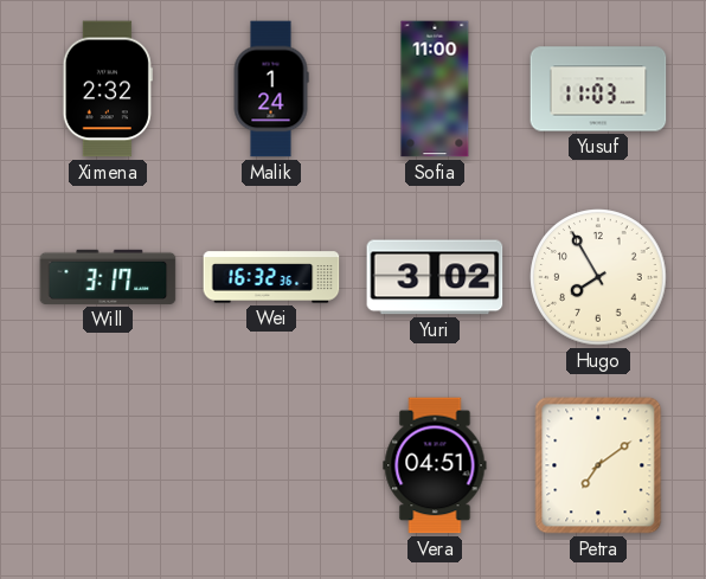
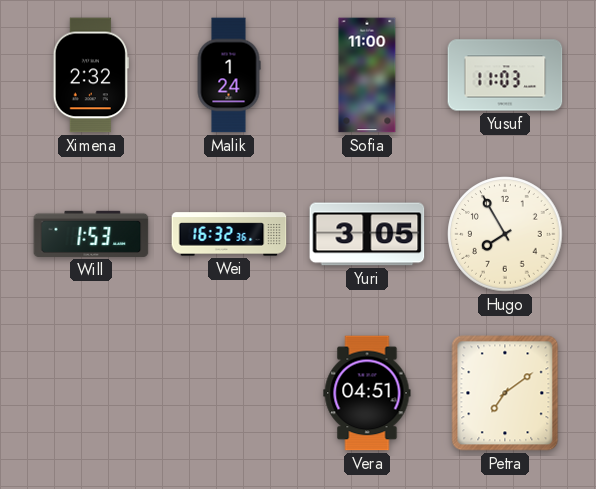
Will: 3:17 -> 1:53 (91, 234)
Yuri: 3:02 -> 3:05 (367, 234)
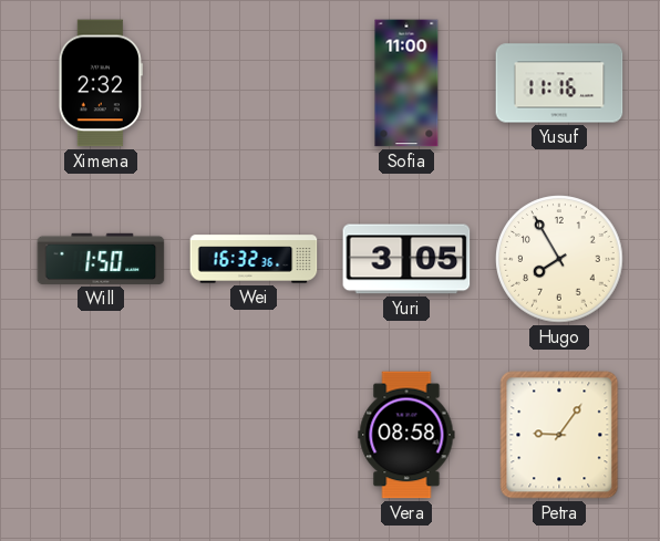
Malik: 1:24 -> none (229, 75)
Yusuf: 11:03 -> 11:16 (559, 83)
Will: 1:53 -> 1:50 (101, 259)
Vera: 04:51 -> 08:58 (406, 435)
Petra: 7:09 -> 9:06 (559, 435)
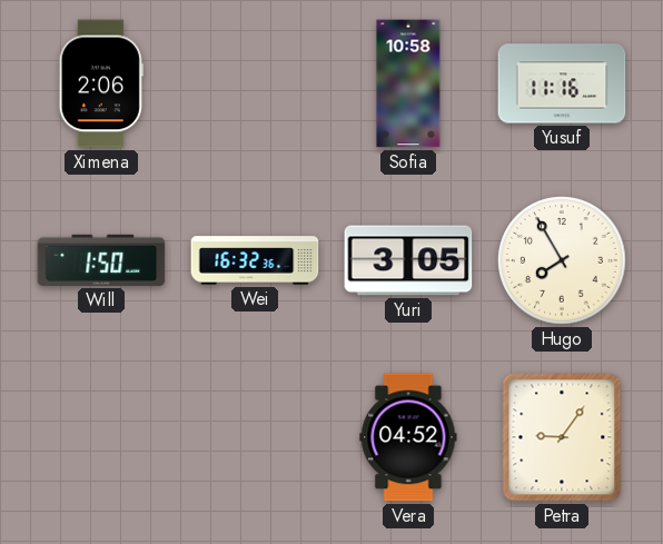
Ximena: 2:32 -> 2:06 (101, 83)
Sofia: 11:00 -> 10:58 (408, 83)
Vera: 08:58 -> 04:52 (408, 437)
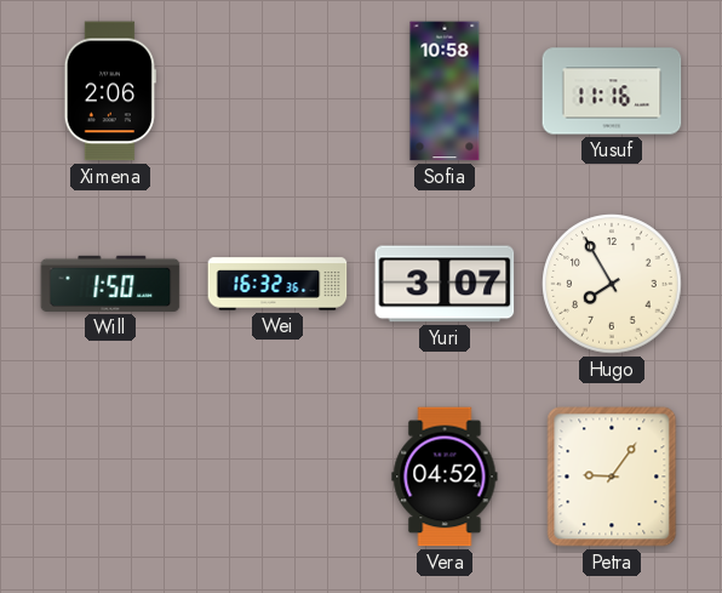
Yuri: 3:05 -> 3:07 (445, 284)
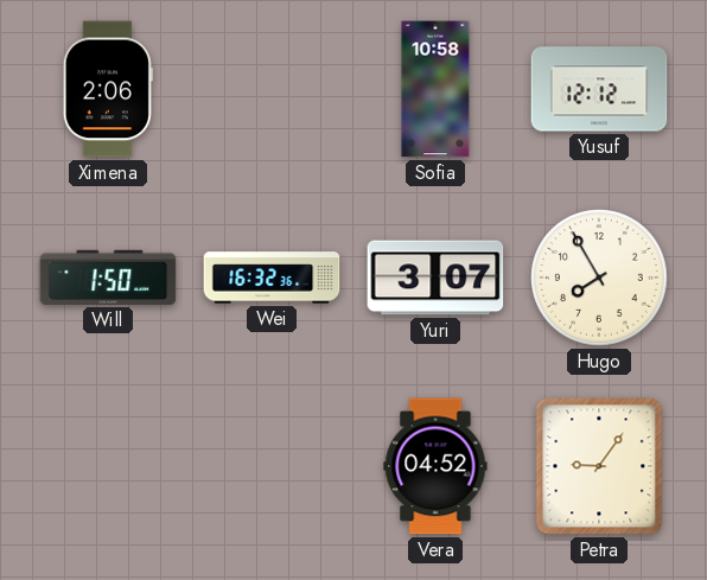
Yusuf: 11:16 -> 12:12 (599, 89)
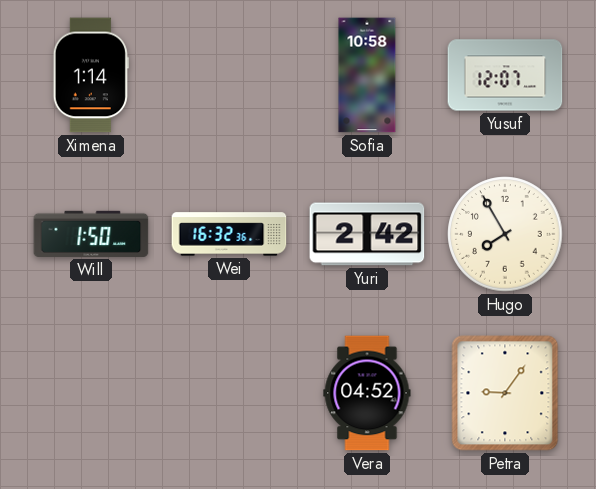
Ximena: 2:06 -> 1:14 (91, 75)
Yusuf: 12:12 -> 12:07 (505, 75)
Yuri: 3:07 -> 2:42 (367, 234)
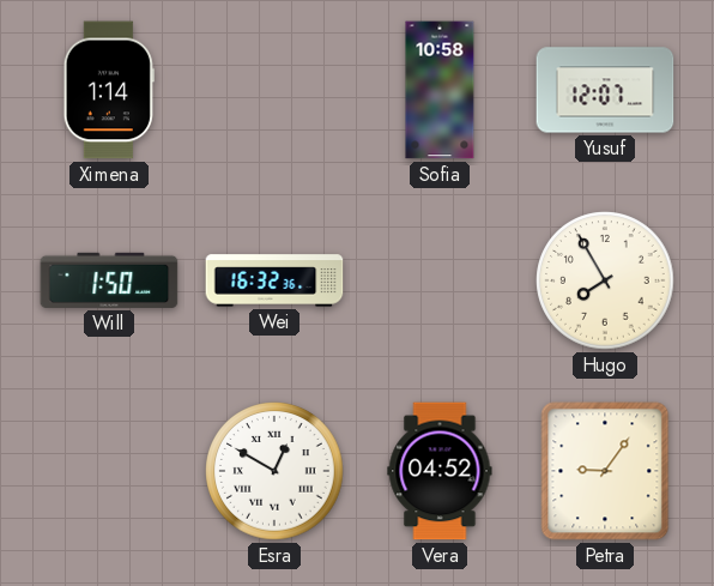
Yuri: 2:42 -> none (367, 234)
Esra: none -> 12:50 (274, 471)
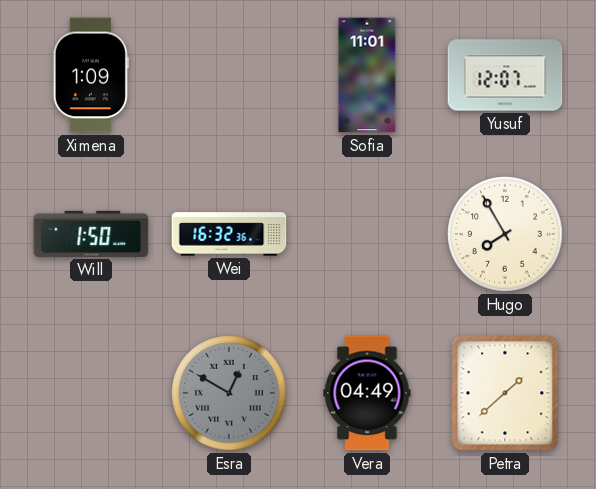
Ximena: 1:14 -> 1:09 (91, 75)
Sofia: 10:58 -> 11:01 (367, 75)
Esra dial: white -> grey (229, 393)
Vera: 04:52 -> 04:49 (367, 393)
Petra: 9:06 -> 1:38 (505, 393)
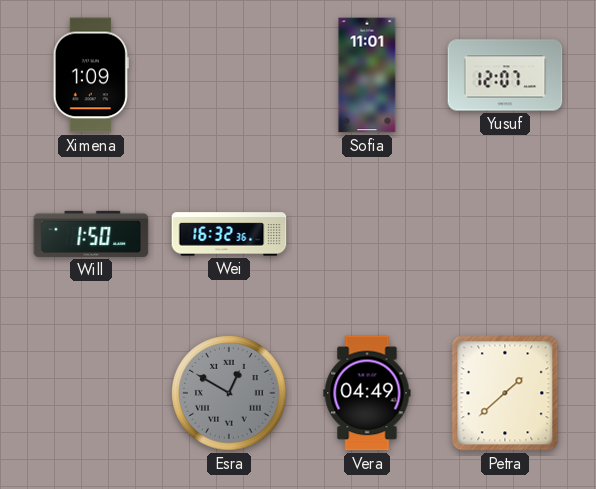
Hugo: 7:55 -> none (505, 234)
